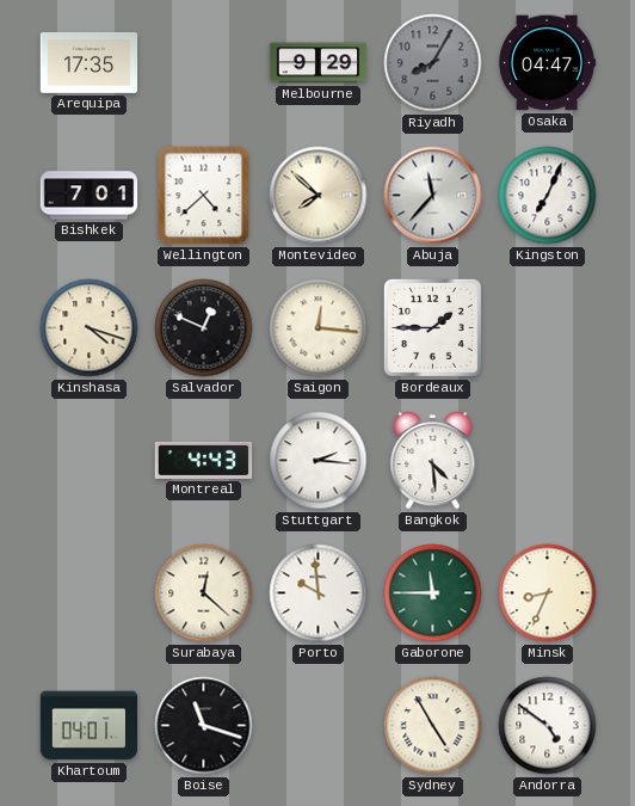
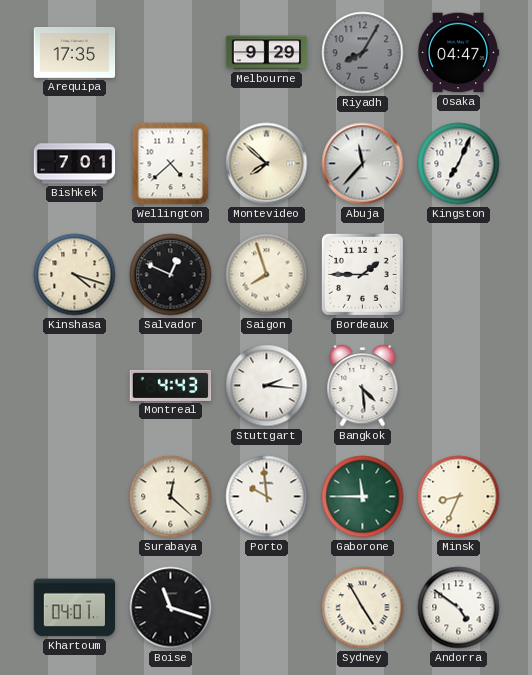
Saigon: 12:16 -> 7:57 (267, 275)
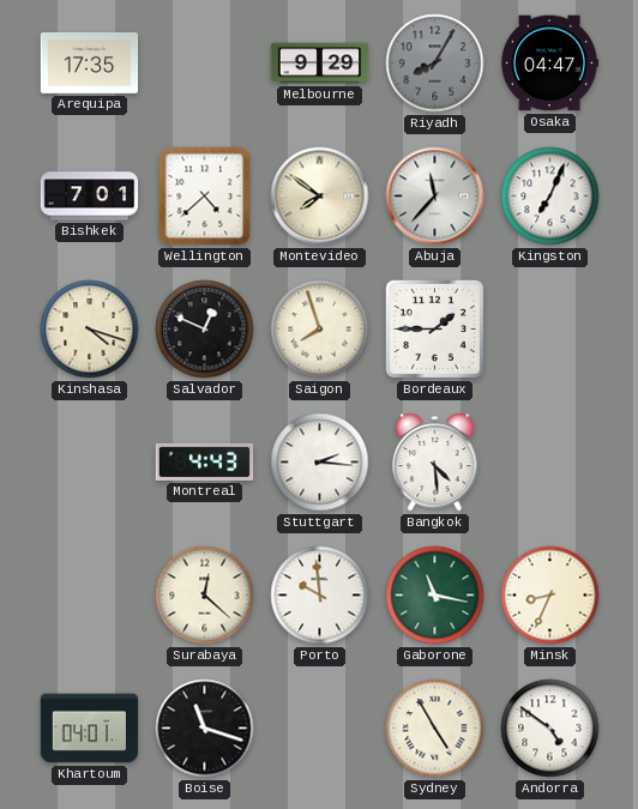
Montevideo: 7:52 -> 7:51 (320, 197)
Gaborone: 11:45 -> 11:17 (435, 596)
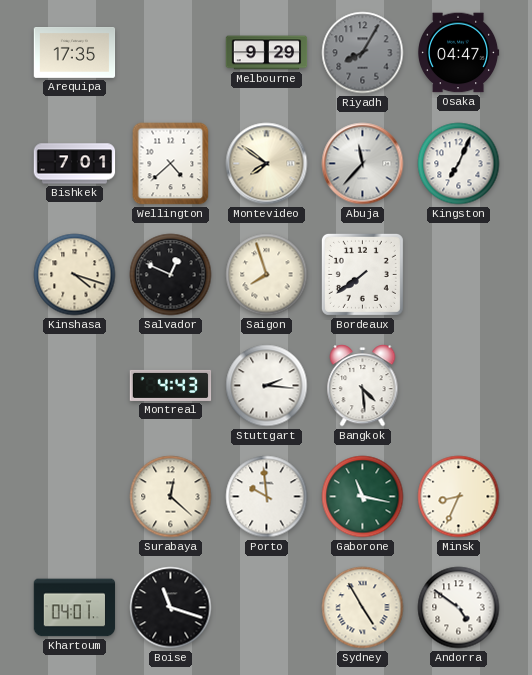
Bordeaux: 1:45 -> 7:39 (362, 274)
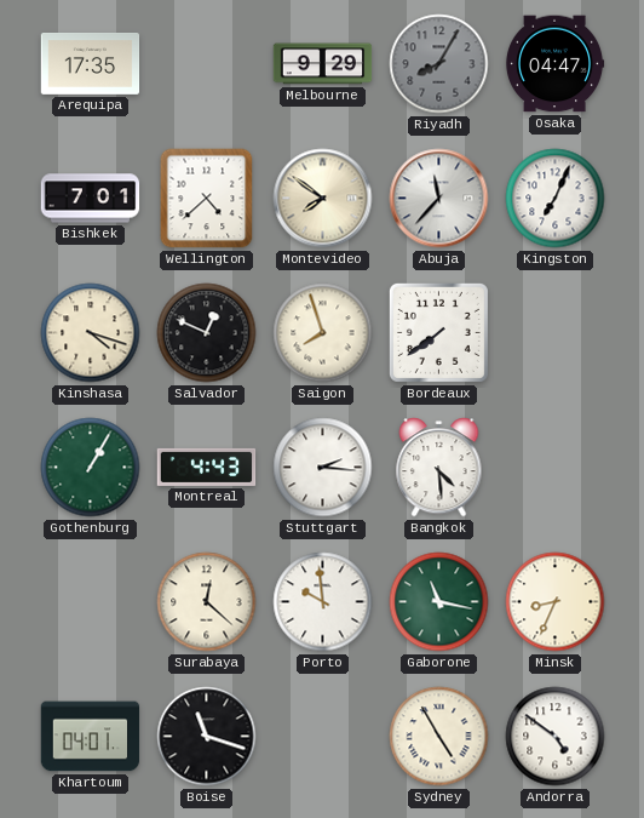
Gothenburg: none -> 1:05 (91, 468)
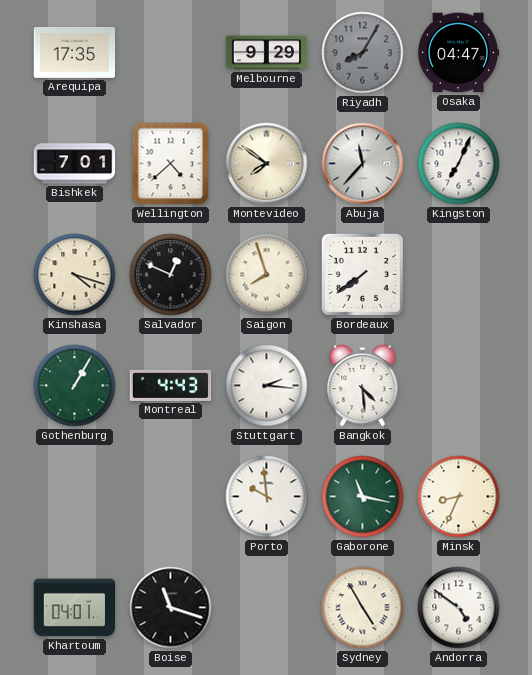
Surabaya: 12:22 -> none (207, 602)
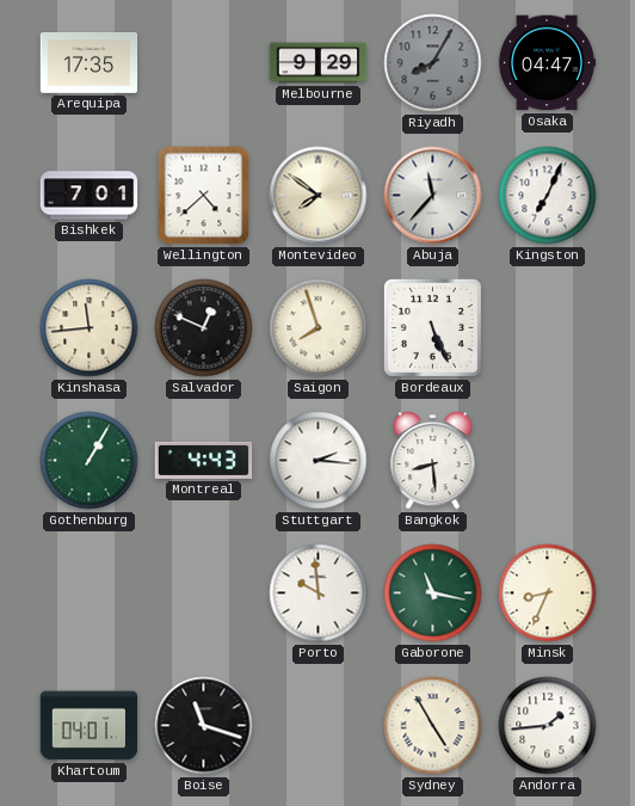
Kinshasa: 4:18 -> 11:44 (90, 328)
Bordeaux: 7:39 -> 5:26 (432, 327)
Bangkok: 4:29 -> 8:29 (433, 461)
Andorra: 4:51 -> 1:44 (548, 726)
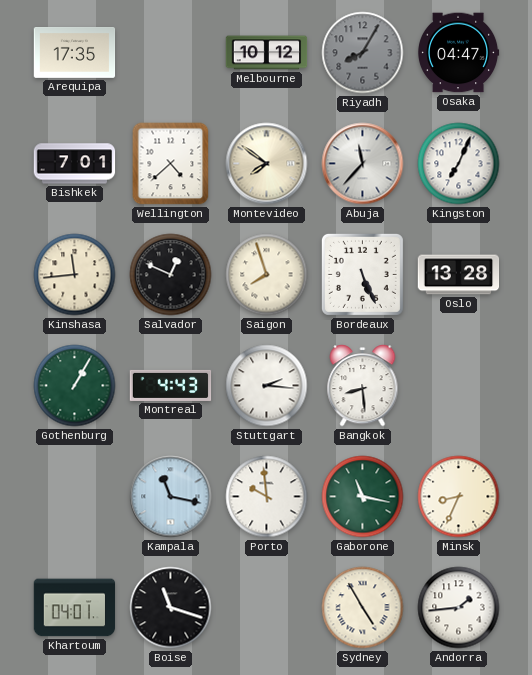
Melbourne: 9:29 -> 10:12 (267, 53)
Oslo: none -> 13:28 (459, 275)
Kampala: none -> 11:17 (171, 497)
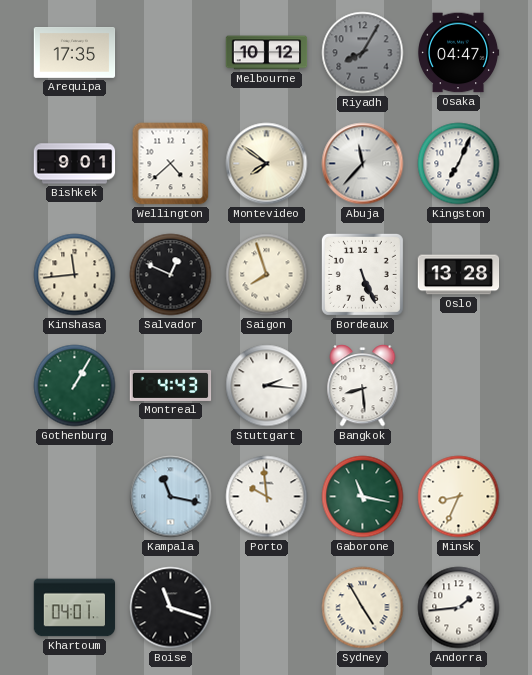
Bishkek: 7:01 -> 9:01 (75, 164)
